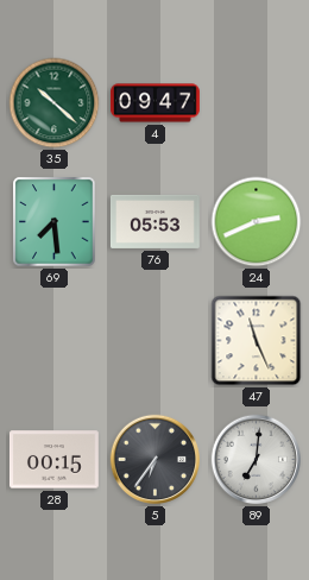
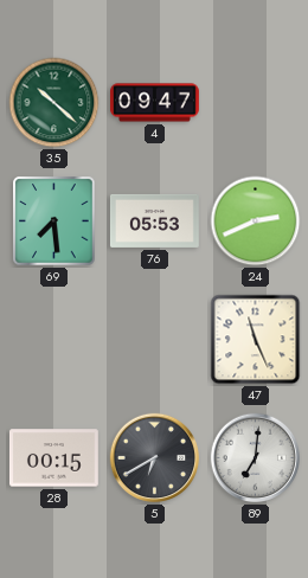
5: 6:36 -> 6:40 (155, 458)
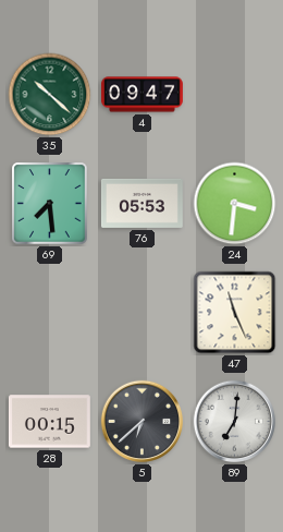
24: 2:41 -> 3:31 (235, 204)
5: 6:40 -> 6:38 (143, 422)
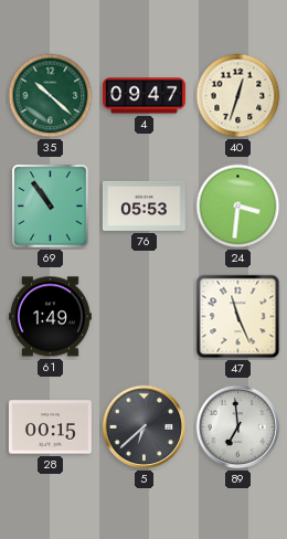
40: none -> 12:33 (238, 96)
69: 7:29 -> 10:54 (51, 207)
61: none -> 1:49 (50, 317)
89: 7:01 -> 6:59 (238, 427)
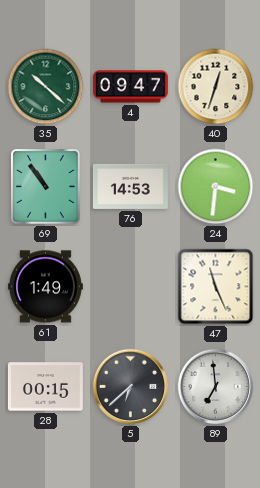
76: 05:53 -> 14:53 (131, 186)
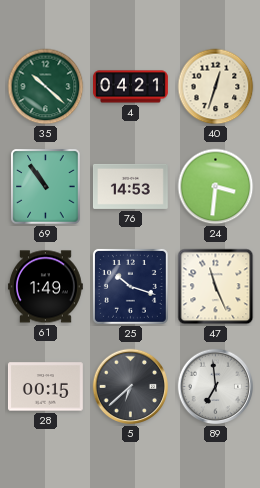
4: 09:47 -> 04:21 (131, 87)
25: none -> 10:18 (130, 286)
